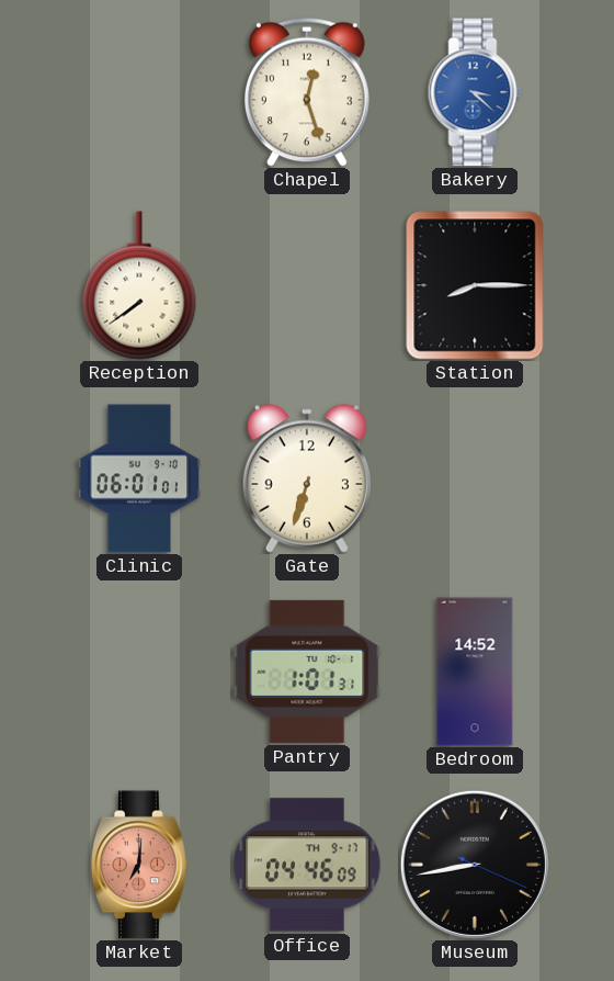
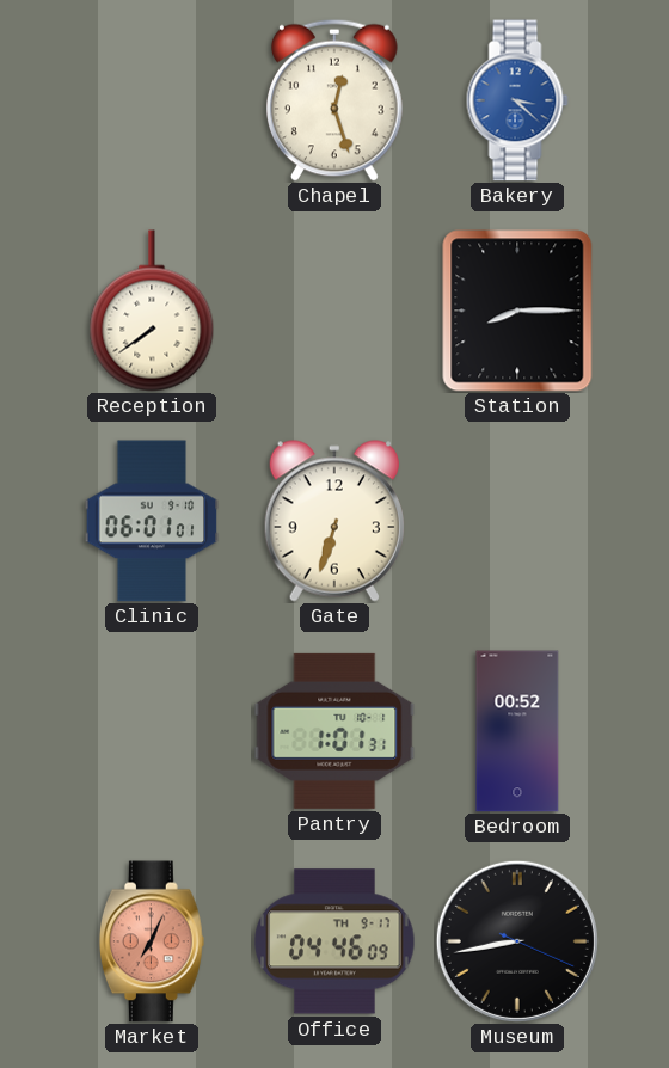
Bedroom: 14:52 -> 00:52 (517, 731)
Market: 7:01 -> 7:04 (152, 941)
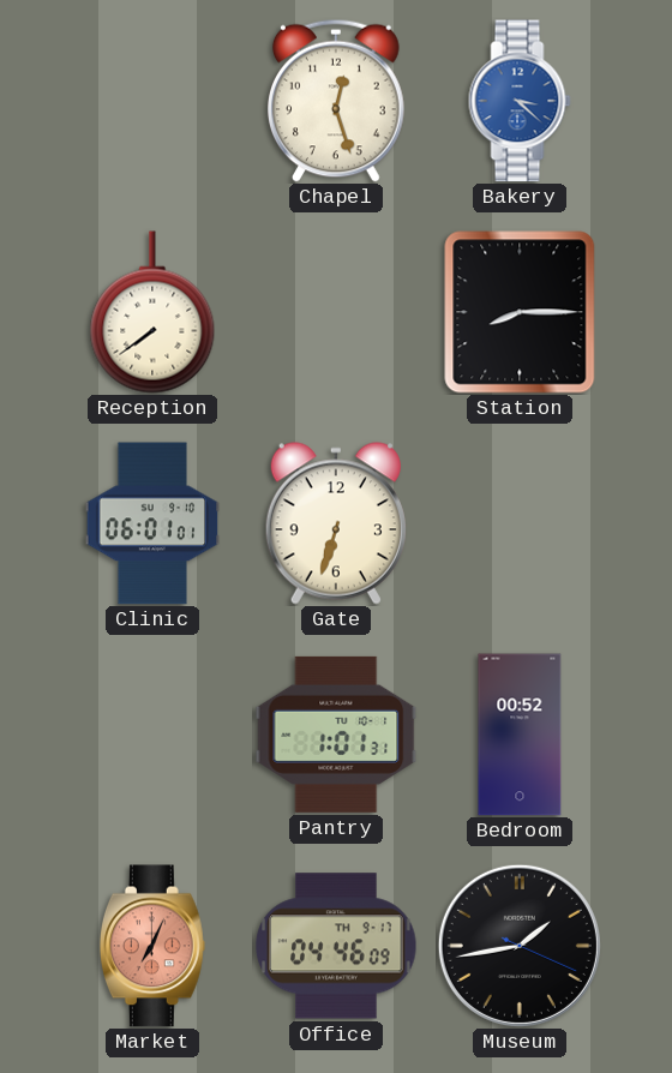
Museum: 8:43 -> 1:43 (520, 946)
